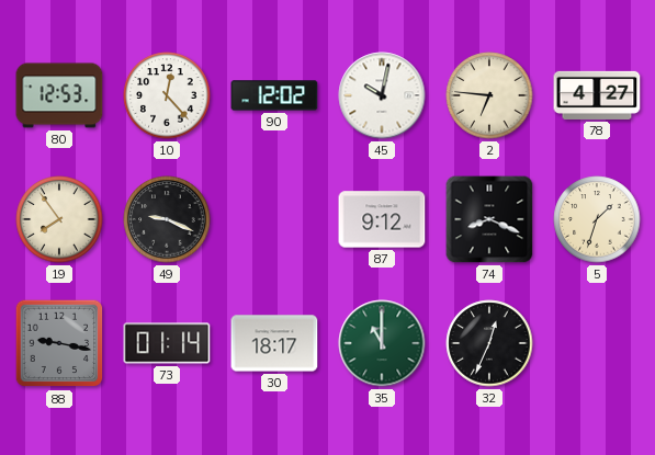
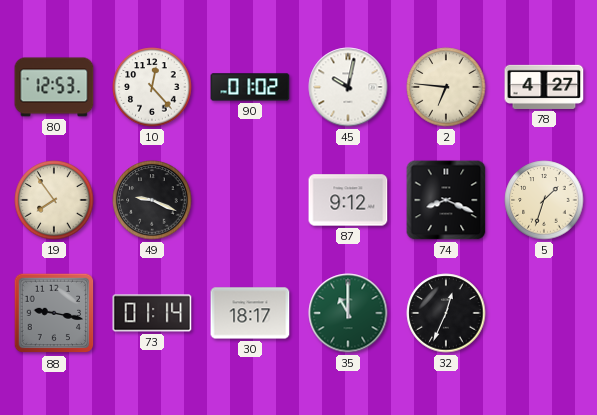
90: 12:02 -> 01:02 (250, 87)
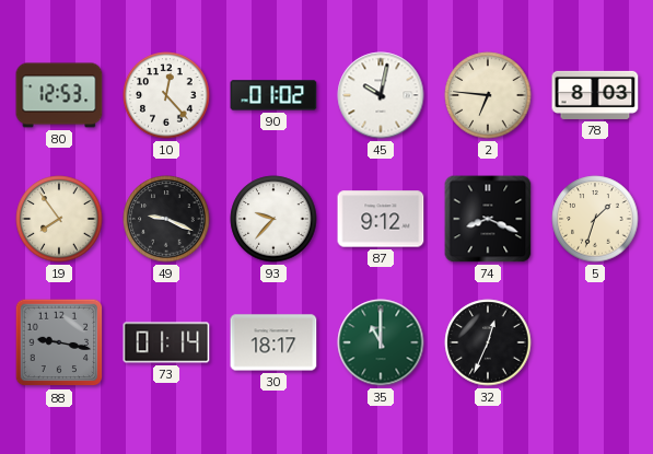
78: 4:27 -> 8:03 (595, 95)
93: none -> 9:37 (273, 219)
